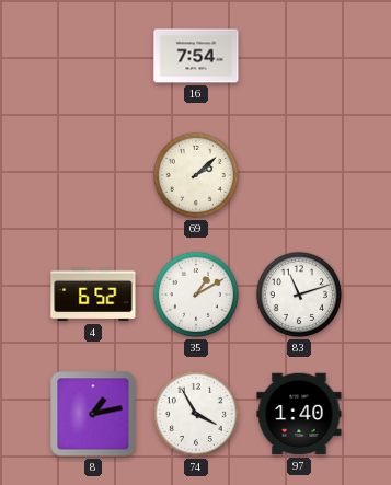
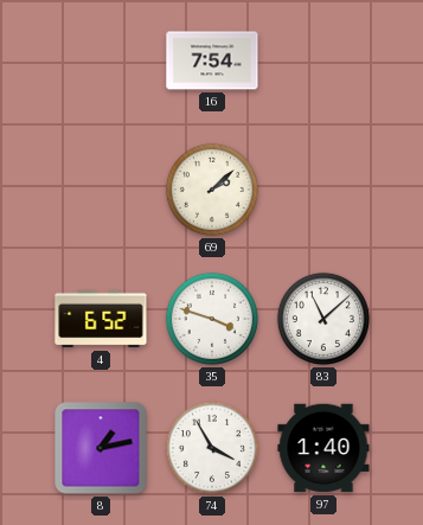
35: 1:10 -> 3:48 (212, 319)
83: 11:12 -> 11:08 (323, 319)
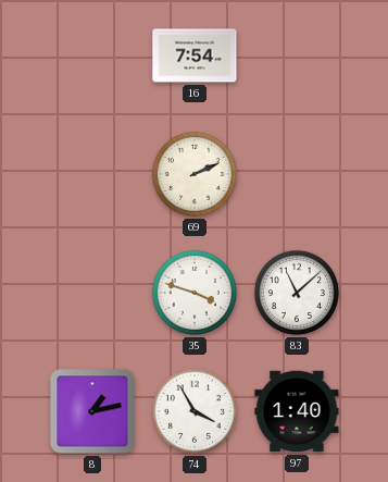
69: 2:08 -> 2:11 (195, 174)
4: 6:52 -> none (101, 319)
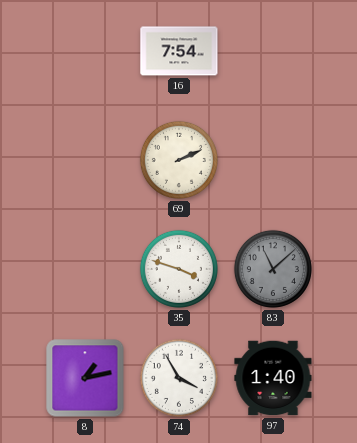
83 dial: white -> grey (273, 269)
